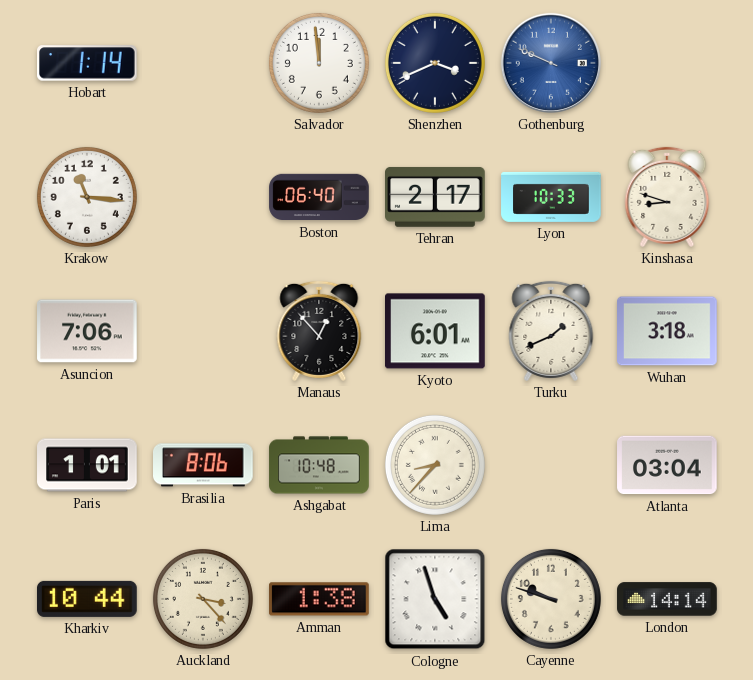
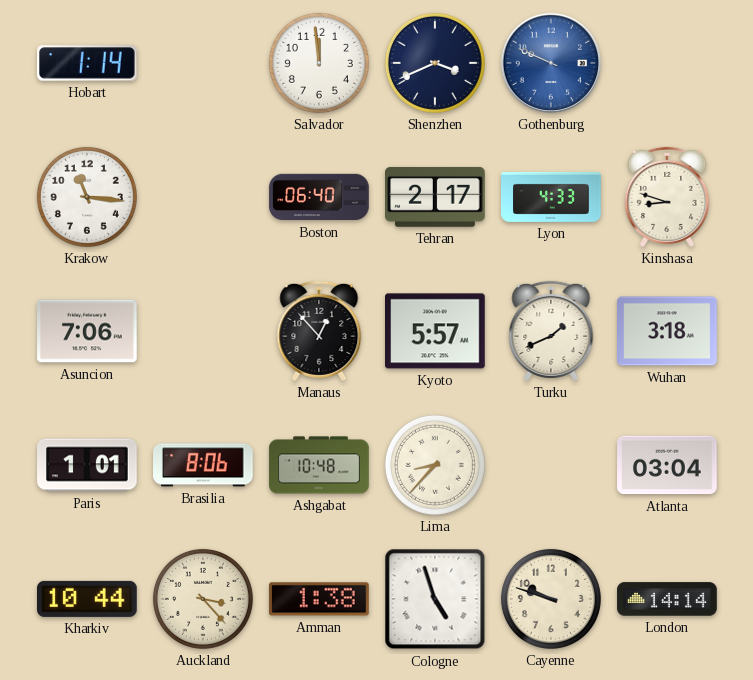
Lyon: 10:33 -> 4:33 (551, 197)
Kyoto: 6:01 -> 5:57 (436, 331)
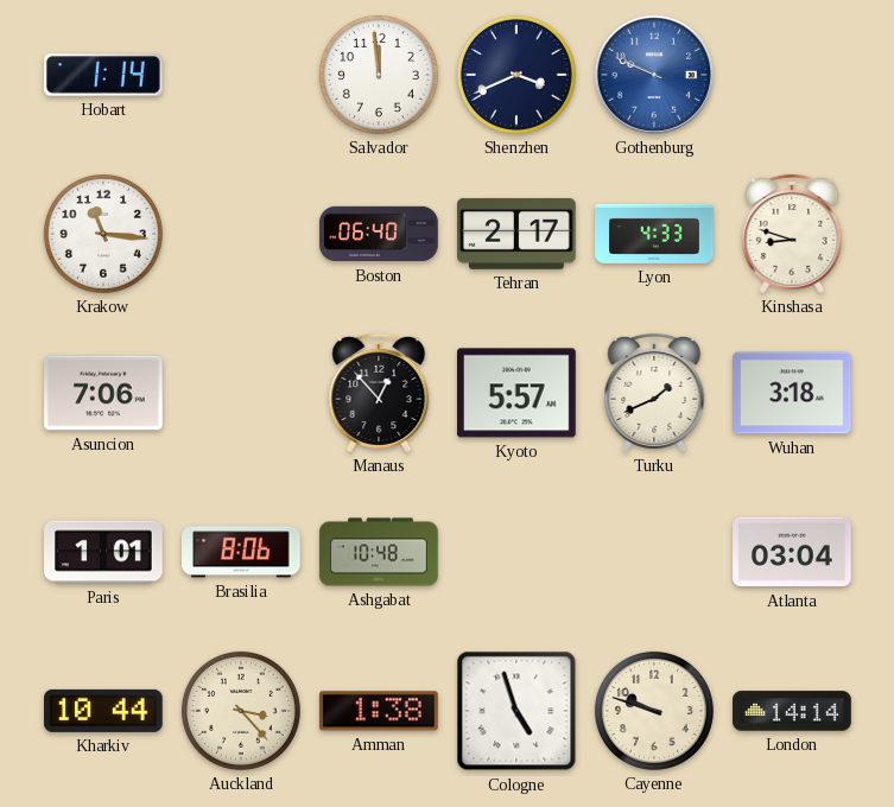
Lima: 8:37 -> none (435, 465)
